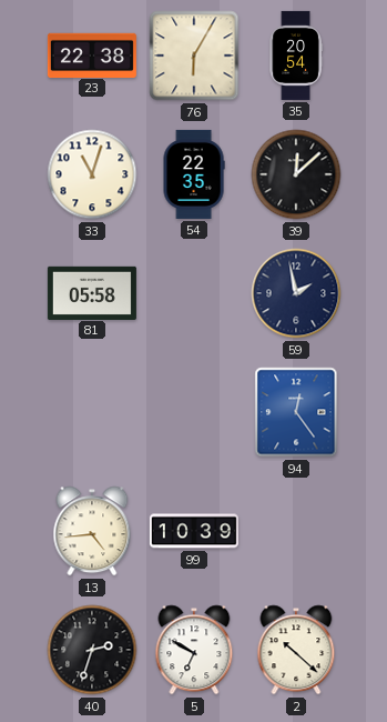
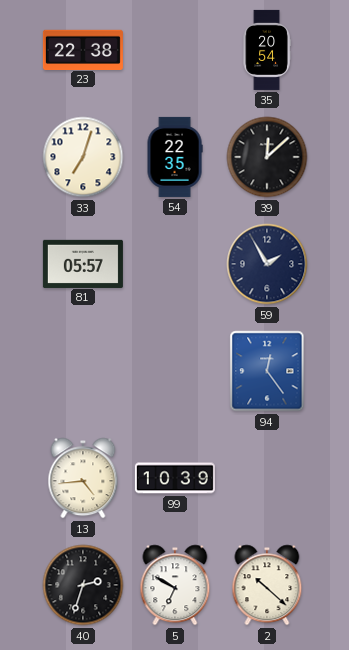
76: 6:05 -> none (194, 56)
33: 11:03 -> 7:03 (83, 157)
81: 05:58 -> 05:57 (83, 263)
59: 1:58 -> 1:55 (267, 264)
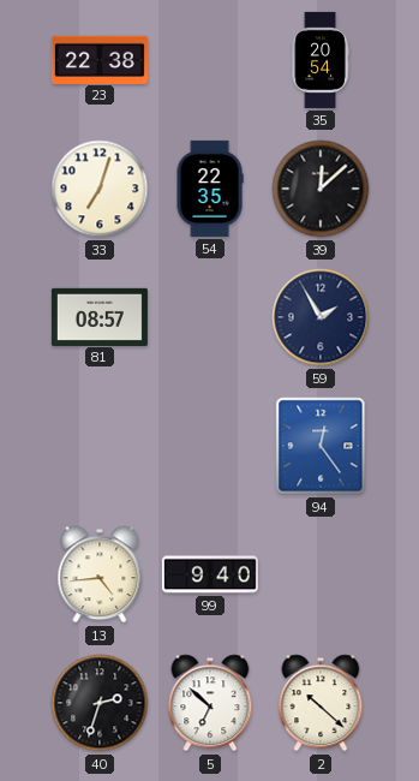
81: 05:57 -> 08:57 (100, 316)
99: 10:39 -> 9:40 (210, 574)
5: 6:50 -> 6:52 (210, 703)
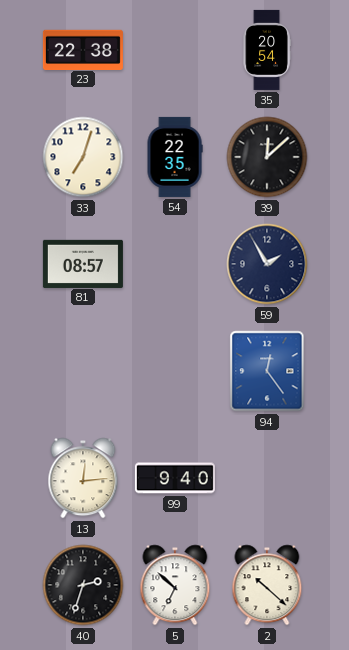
13: 4:44 -> 12:14 (83, 478)
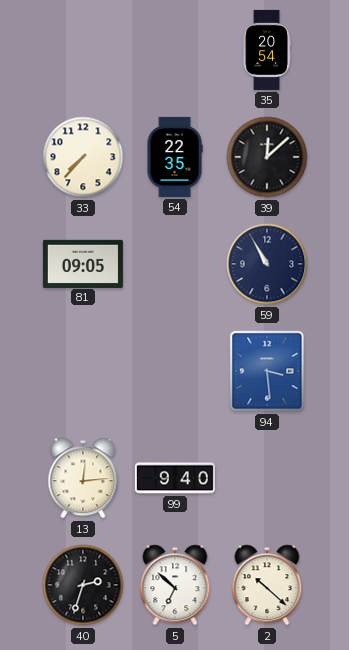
23: 22:38 -> none (83, 49)
33: 7:03 -> 7:37 (83, 157)
81: 08:57 -> 09:05 (83, 263)
59: 1:55 -> 10:55 (267, 264)
94: 12:24 -> 3:29 (267, 371)
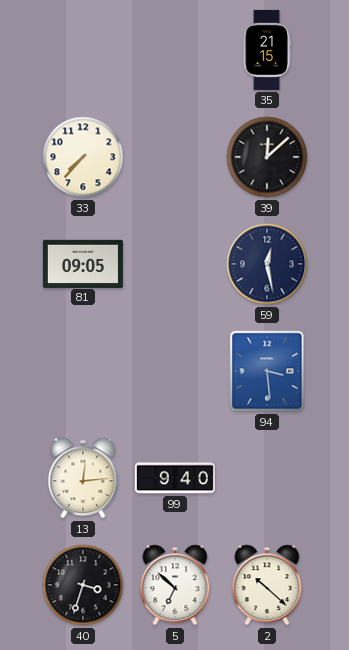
35: 20:54 -> 21:15 (267, 50)
54: 22:35 -> none (175, 157)
59: 10:55 -> 12:28 (267, 264)
40: 2:33 -> 3:33 (83, 585)
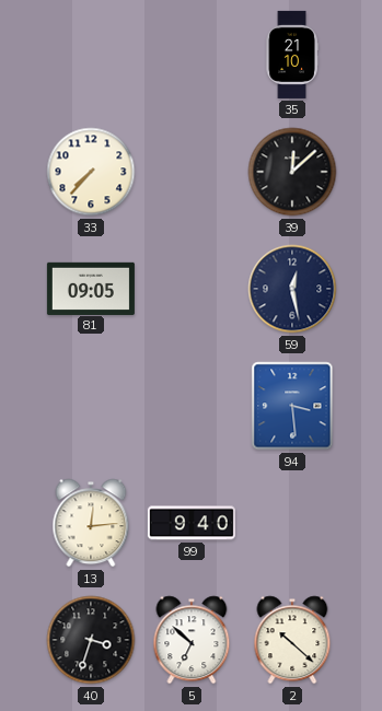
35: 21:15 -> 21:10 (292, 55)
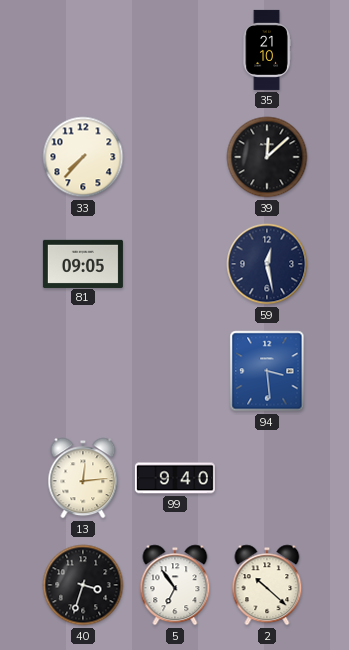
5: 6:52 -> 6:54 (175, 585)
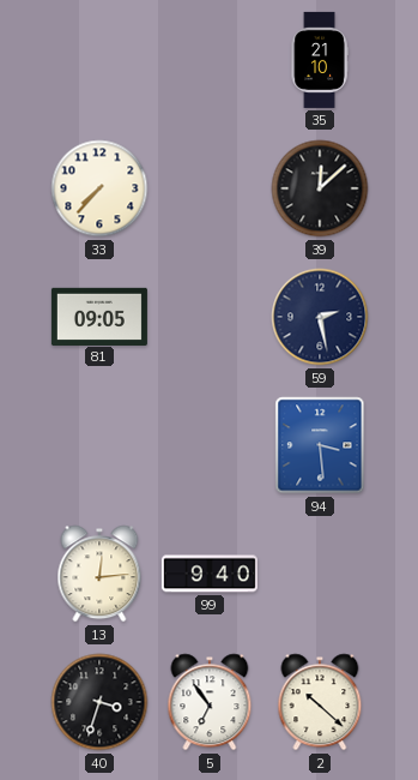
59: 12:28 -> 2:28 (320, 317)
